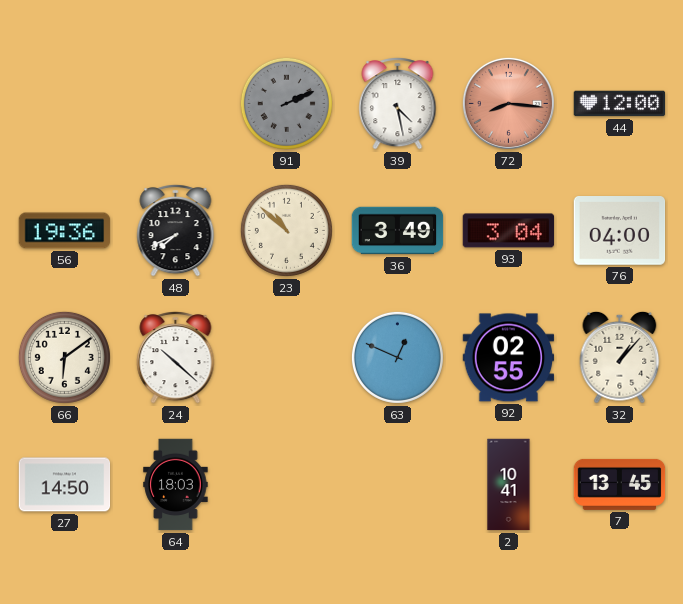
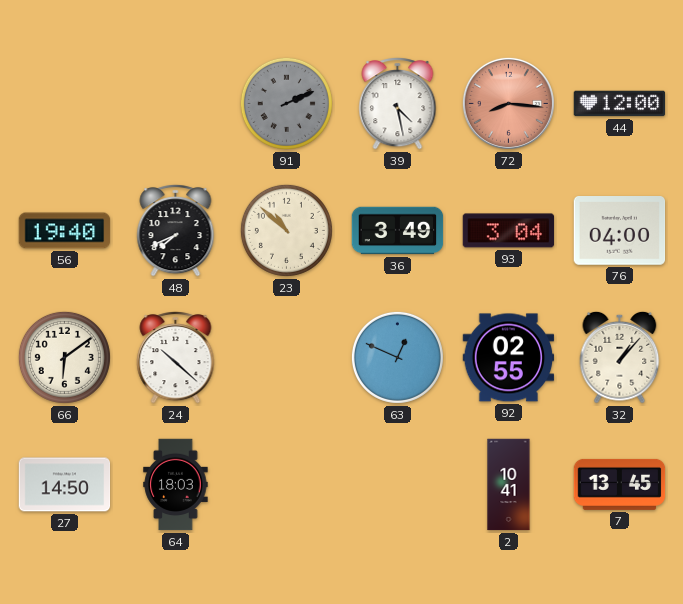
56: 19:36 -> 19:40 (65, 231)
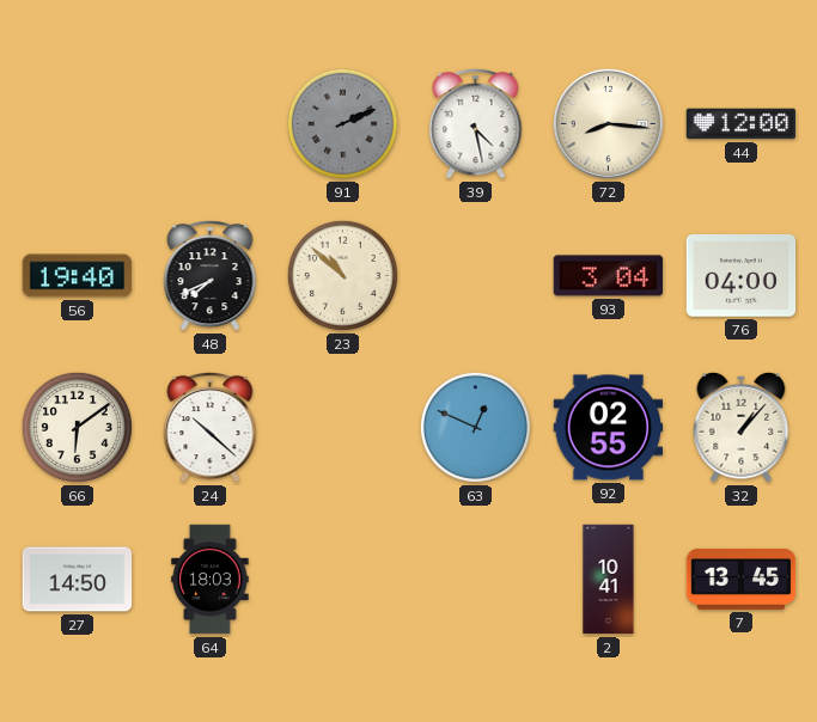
72 dial: salmon -> cream (608, 123)
36: 3:49 -> none (398, 231)
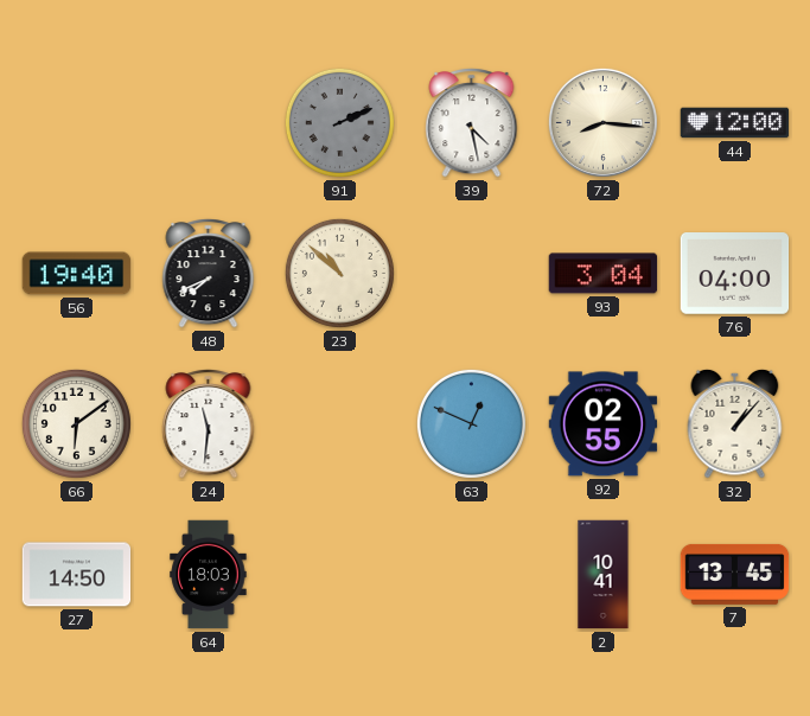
24: 10:22 -> 11:31 (209, 424)
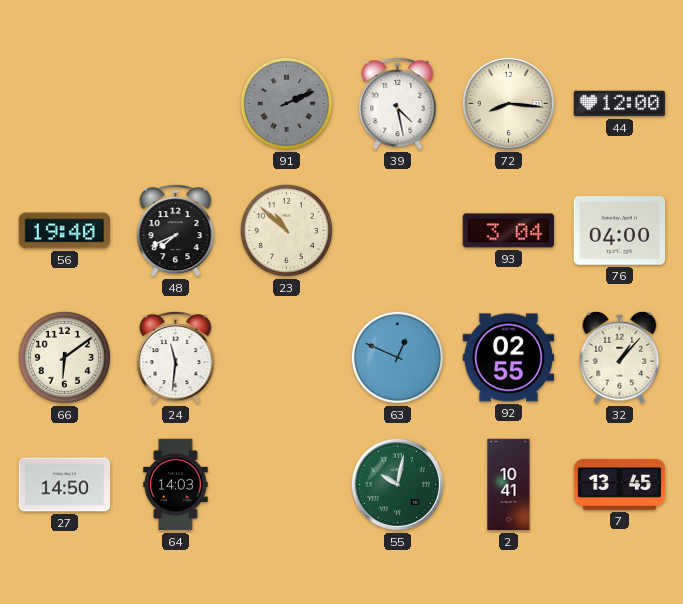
64: 18:03 -> 14:03 (176, 485)
55: none -> 10:02 (397, 484)
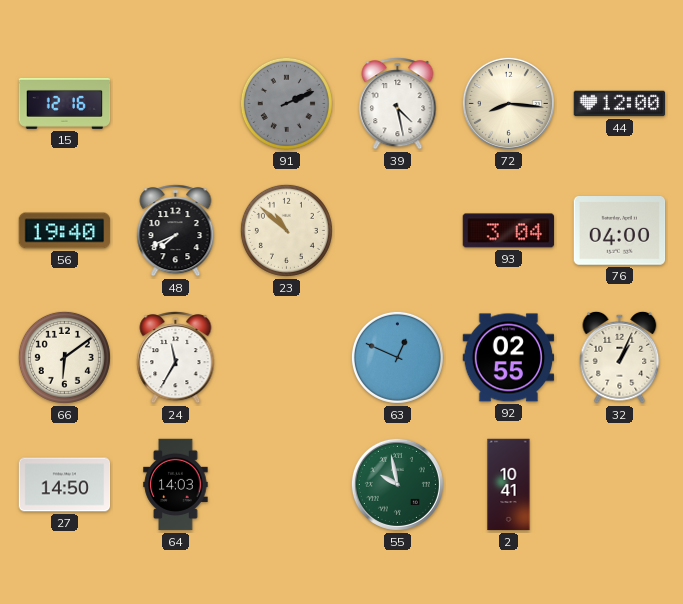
15: none -> 12:16 (65, 103)
24: 11:31 -> 11:35 (176, 358)
32: 1:07 -> 1:04 (620, 357)
55: 10:02 -> 9:58 (397, 484)
7: 13:45 -> none (620, 484)
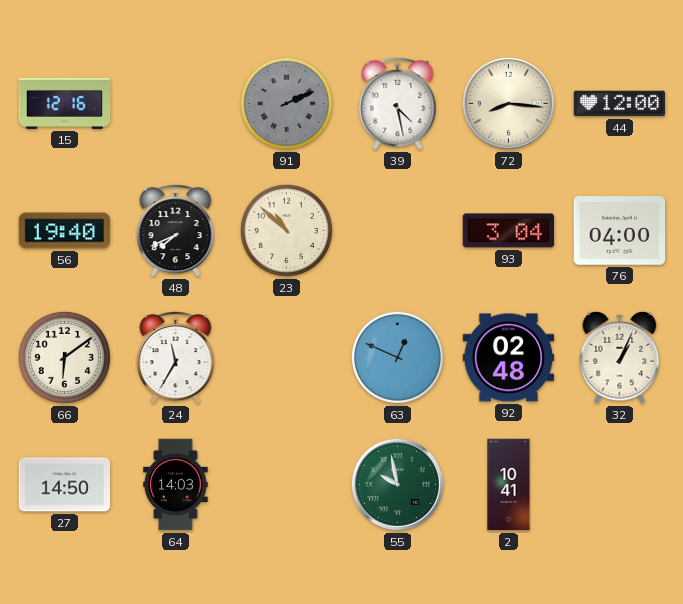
92: 02:55 -> 02:48 (509, 358)
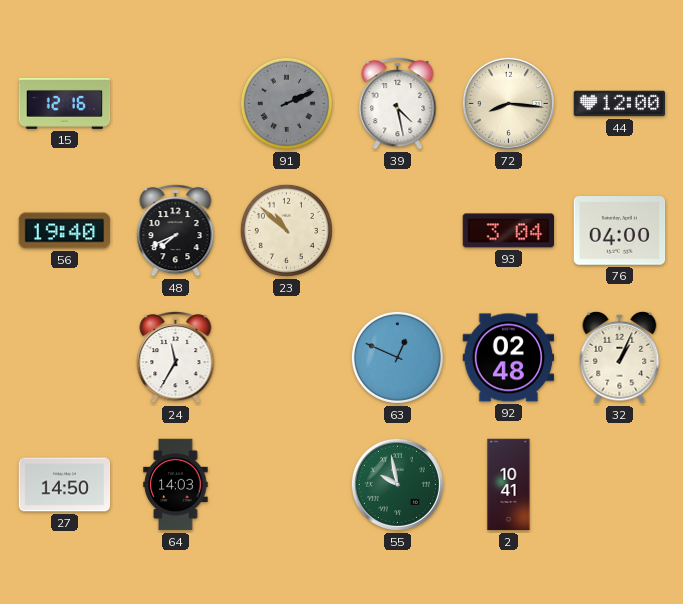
66: 6:09 -> none (64, 357)
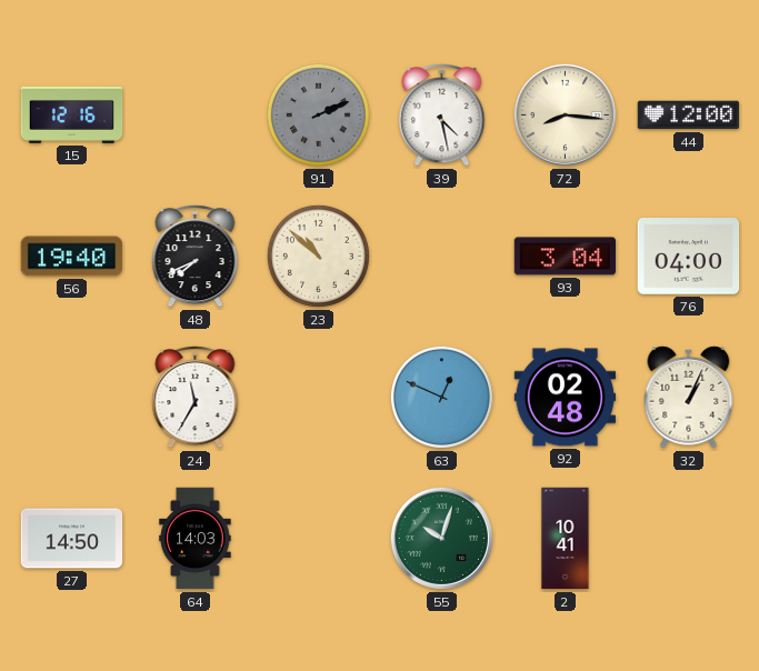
55: 9:58 -> 10:03 (441, 538)
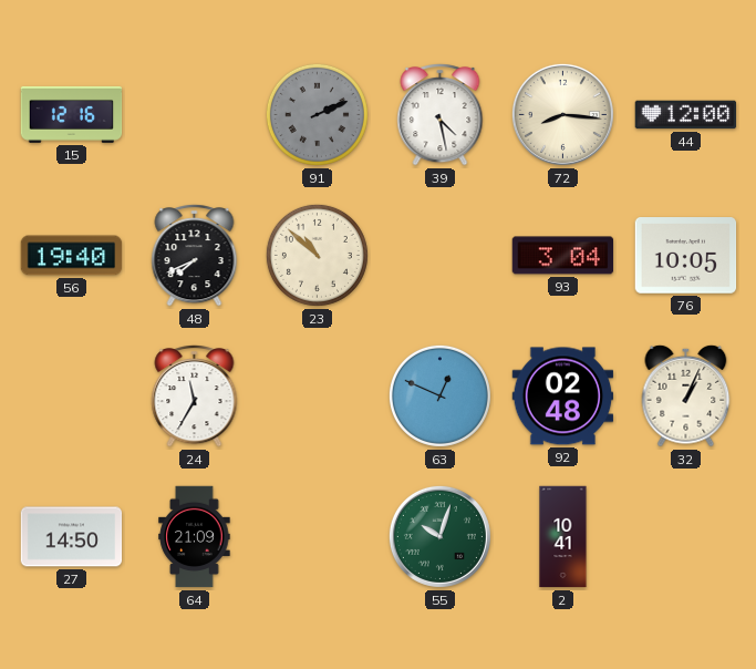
76: 04:00 -> 10:05 (686, 256)
64: 14:03 -> 21:09 (195, 537)
